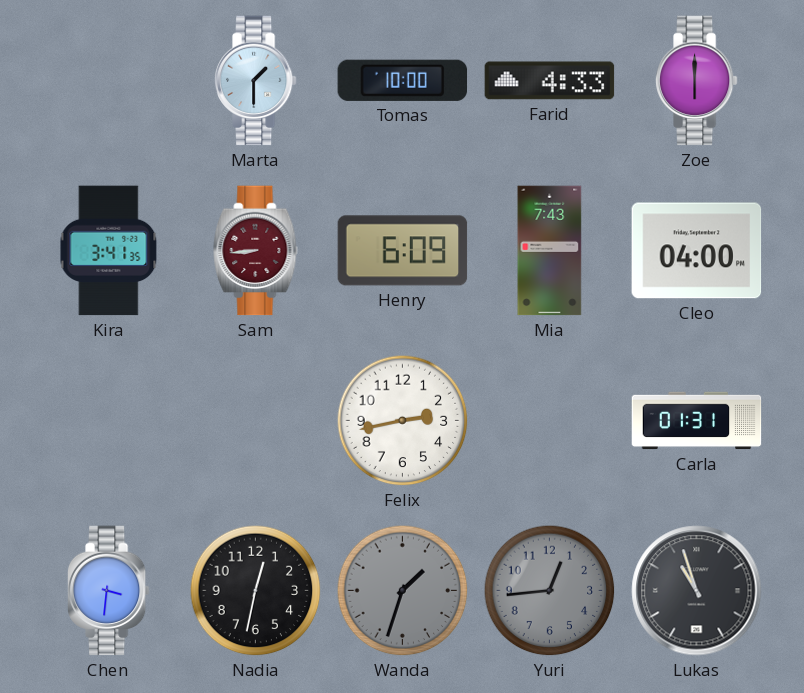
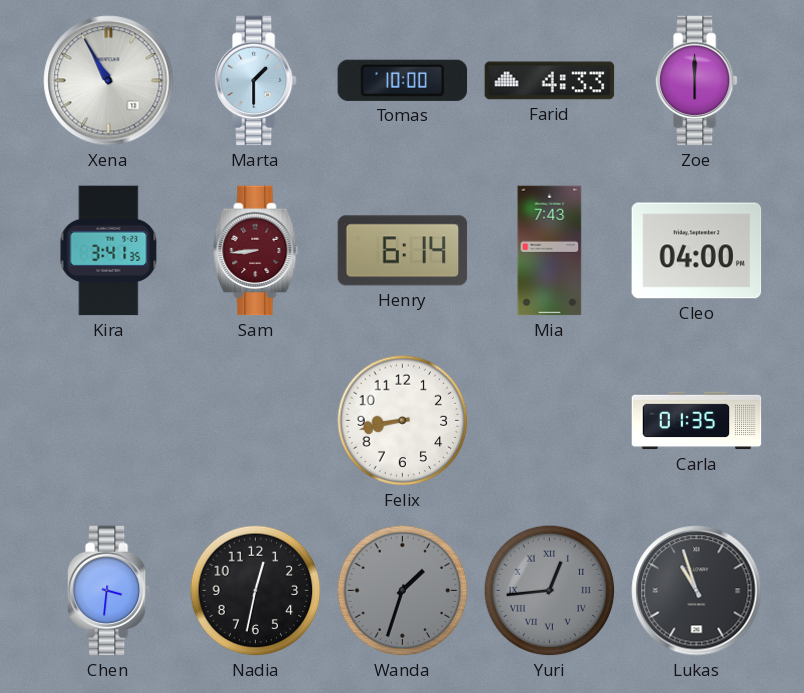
Xena: none -> 10:55 (109, 81)
Henry: 6:09 -> 6:14 (403, 251)
Felix: 2:43 -> 8:43 (403, 421)
Carla: 01:31 -> 01:35 (697, 421)
Yuri numerals: Arabic -> Roman (550, 591)
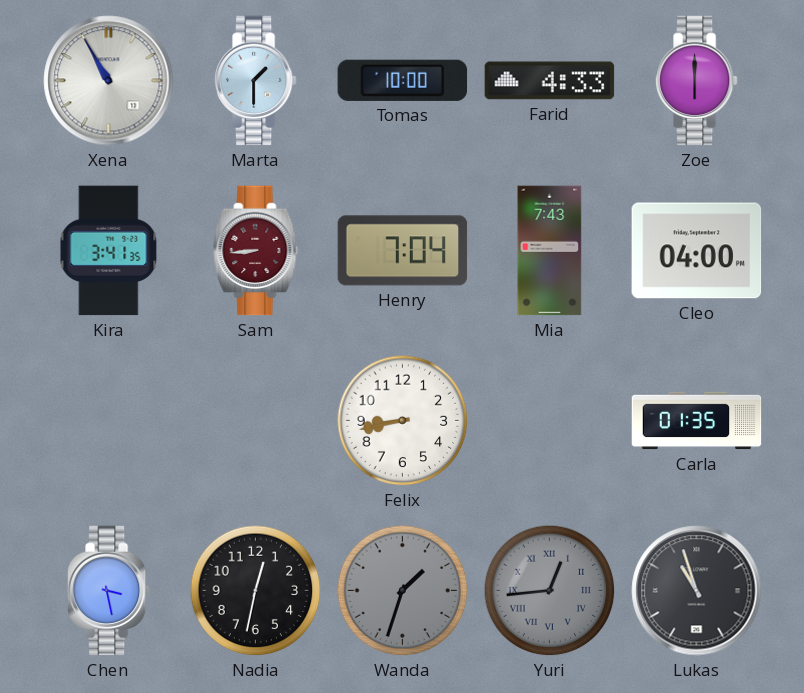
Henry: 6:14 -> 7:04 (403, 251)
Chen: 3:31 -> 3:28 (108, 591)
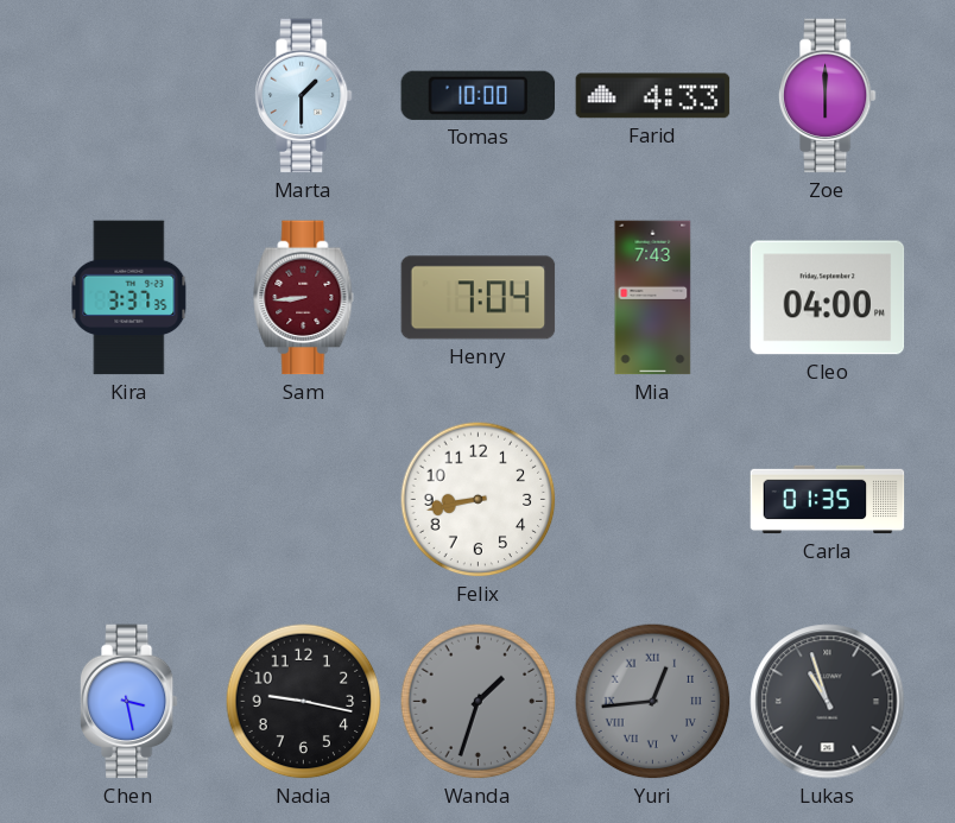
Xena: 10:55 -> none (109, 81)
Kira: 3:41 -> 3:37 (129, 298)
Nadia: 12:32 -> 9:17 (304, 702)
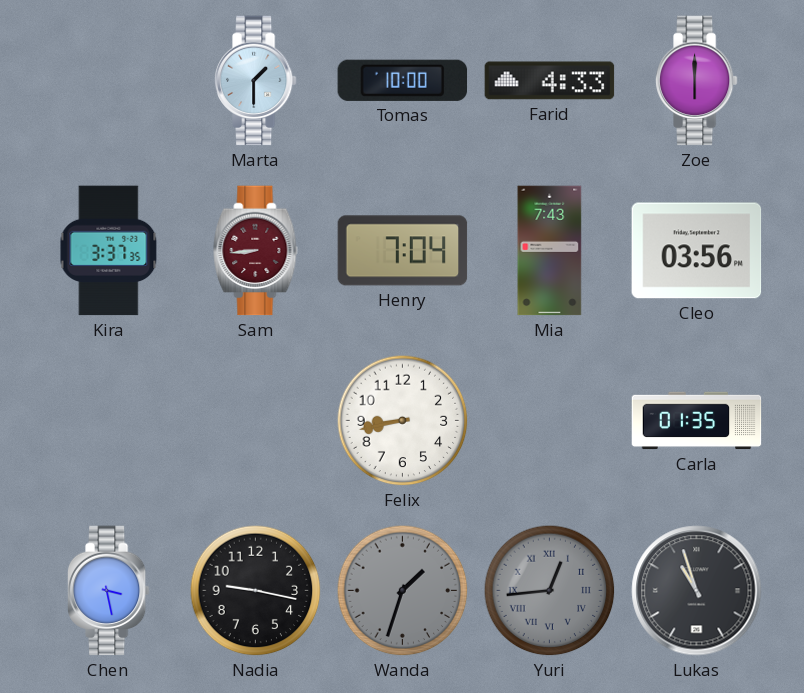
Cleo: 04:00 -> 03:56 (697, 251)
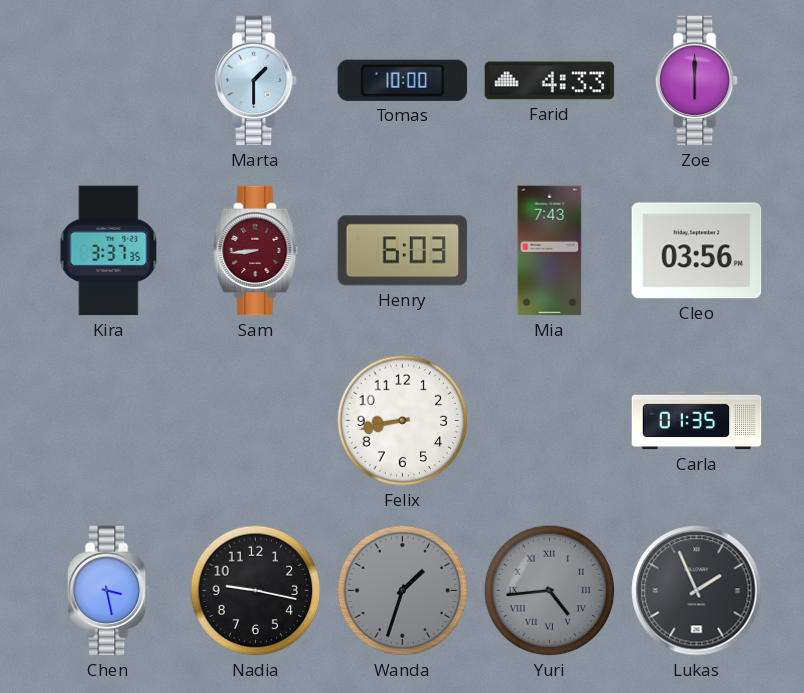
Henry: 7:04 -> 6:03 (403, 251)
Yuri: 12:44 -> 4:44 (550, 591)
Lukas: 10:57 -> 1:56 (697, 591)
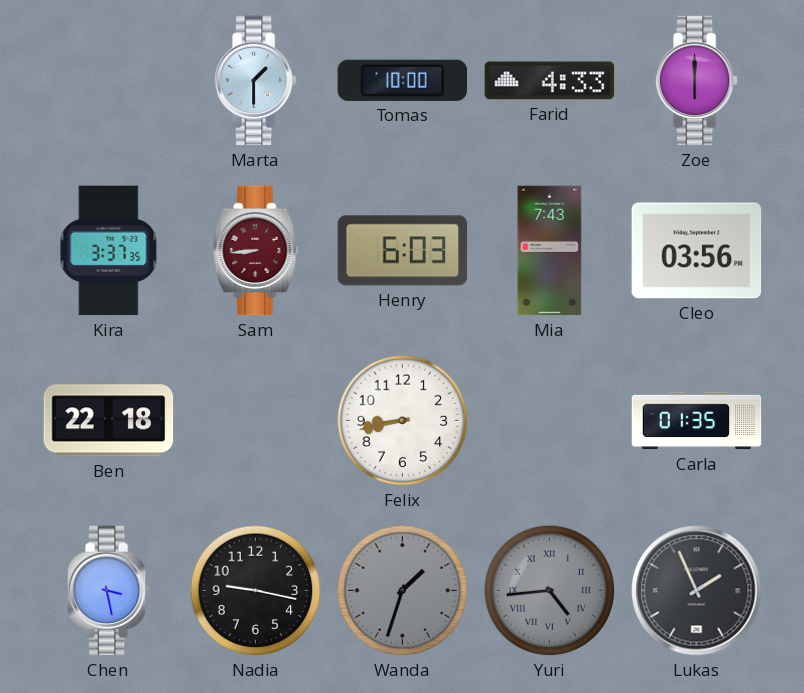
Ben: none -> 22:18 (109, 421)
